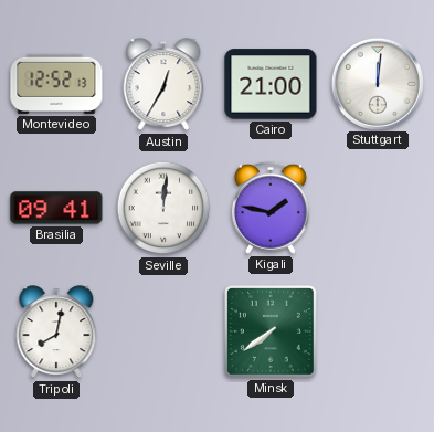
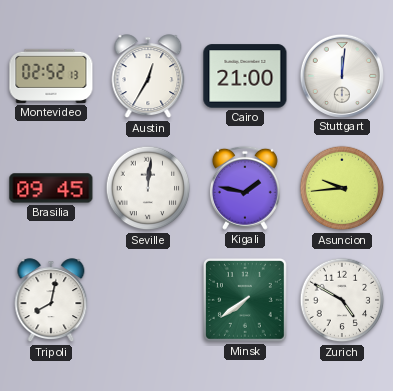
Montevideo: 12:52 -> 02:52 (51, 76)
Brasilia: 09:41 -> 09:45 (51, 188)
Asuncion: none -> 9:44 (342, 188)
Zurich: none -> 4:50 (342, 300)
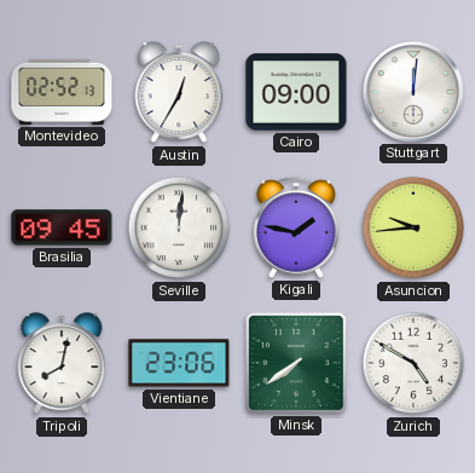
Cairo: 21:00 -> 09:00 (296, 92)
Vientiane: none -> 23:06 (179, 363)
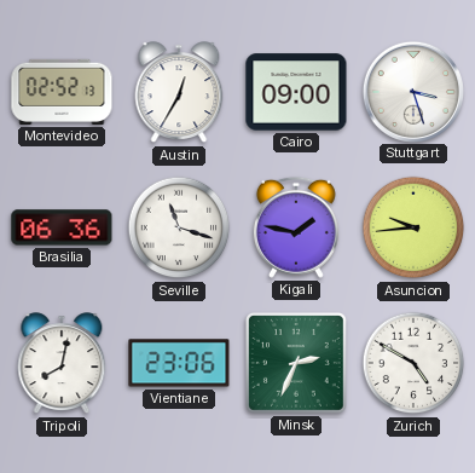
Stuttgart: 12:01 -> 3:27 (412, 91)
Brasilia: 09:45 -> 06:36 (62, 227)
Seville: 12:01 -> 11:18 (179, 227)
Minsk: 7:39 -> 2:34 (296, 363)
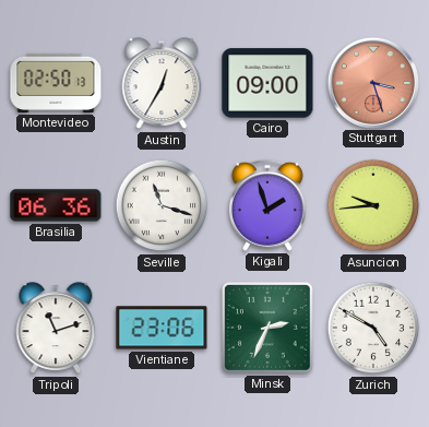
Montevideo: 02:52 -> 02:50 (56, 83)
Stuttgart dial: white -> salmon (372, 82)
Kigali: 1:47 -> 1:57 (267, 205)
Tripoli: 8:02 -> 11:12 (56, 329)
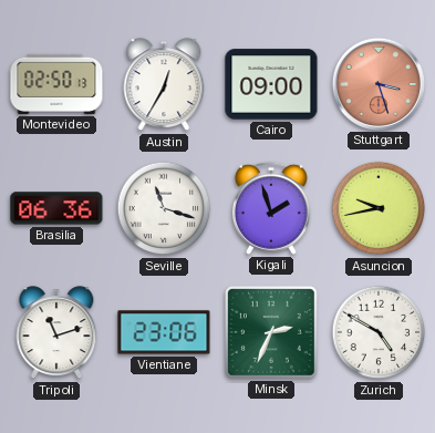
Asuncion: 9:44 -> 9:43 (379, 208)
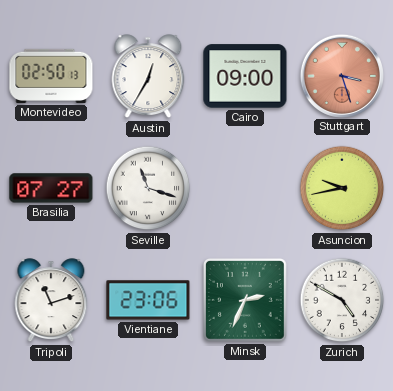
Brasilia: 06:36 -> 07:27 (51, 188)
Kigali: 1:57 -> none (271, 208)
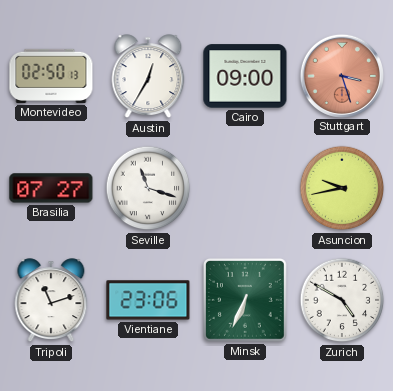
Minsk: 2:34 -> 6:34 (245, 300)
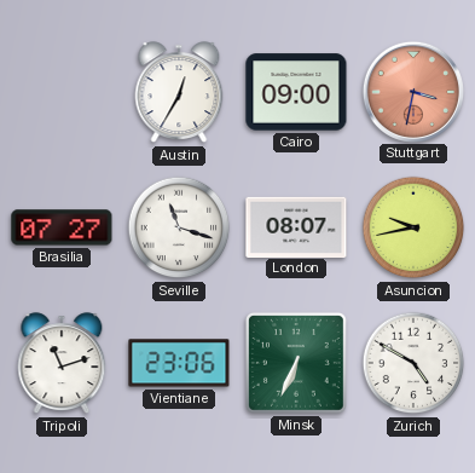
Montevideo: 02:50 -> none (51, 76)
Stuttgart: 3:27 -> 3:32 (412, 91)
London: none -> 08:07 (296, 226)
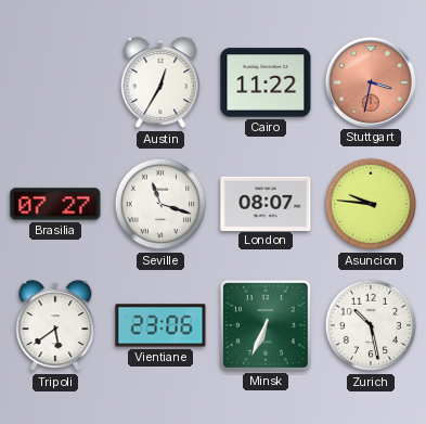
Cairo: 09:00 -> 11:22 (266, 82)
Asuncion: 9:43 -> 9:46 (371, 204)
Tripoli: 11:12 -> 5:39 (55, 326)
Zurich: 4:50 -> 10:28 (371, 325)
